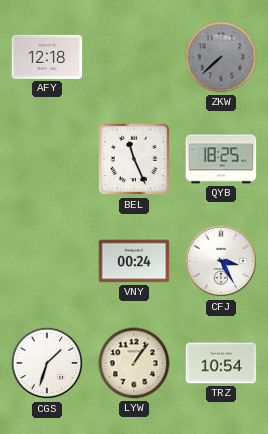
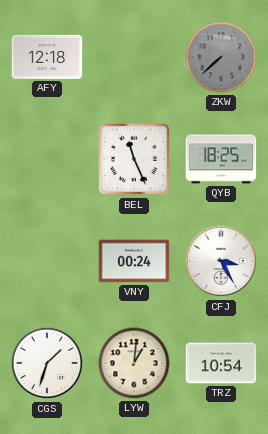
LYW: 1:06 -> 1:01 (134, 363)
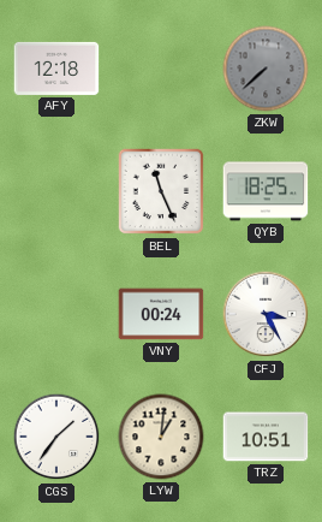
CGS: 1:33 -> 1:36 (56, 437)
TRZ: 10:54 -> 10:51 (266, 437)
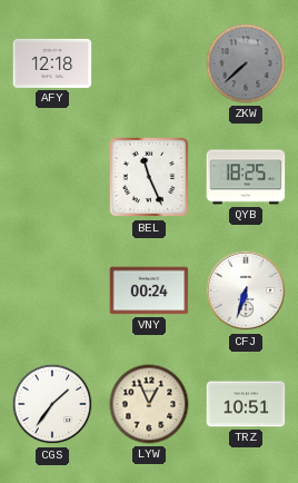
CFJ: 3:25 -> 6:33 (246, 290)
LYW: 1:01 -> 12:56 (149, 404)
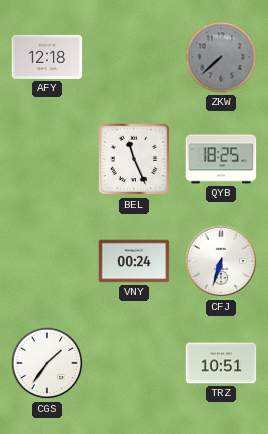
LYW: 12:56 -> none (149, 404)
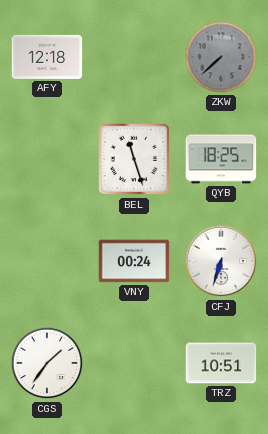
BEL: 11:26 -> 11:27 (134, 159)
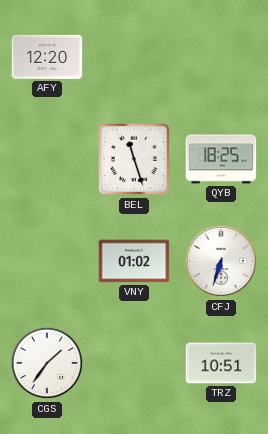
AFY: 12:18 -> 12:20 (47, 57)
ZKW: 7:38 -> none (221, 57)
VNY: 00:24 -> 01:02 (134, 261)
